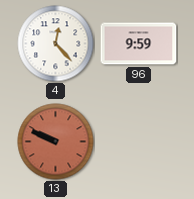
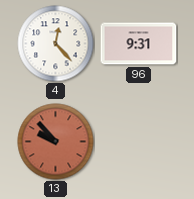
96: 9:59 -> 9:31 (139, 44)
13: 9:49 -> 9:53 (56, 142)
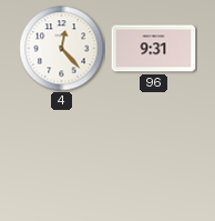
13: 9:53 -> none (56, 142)
